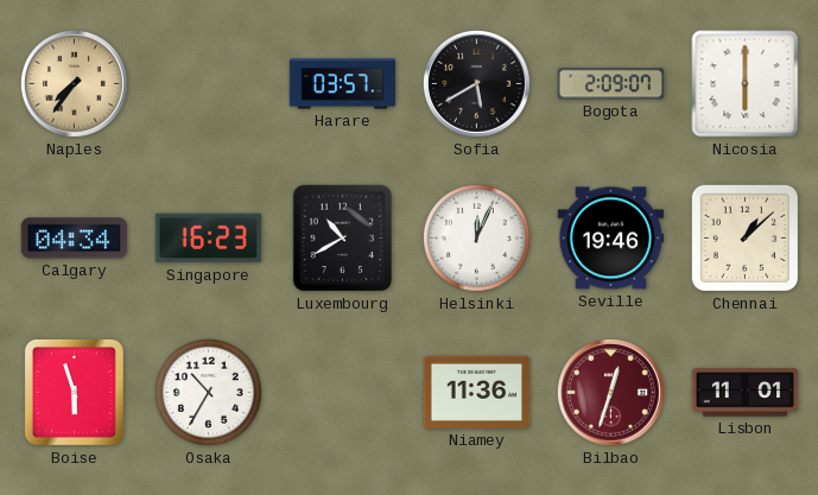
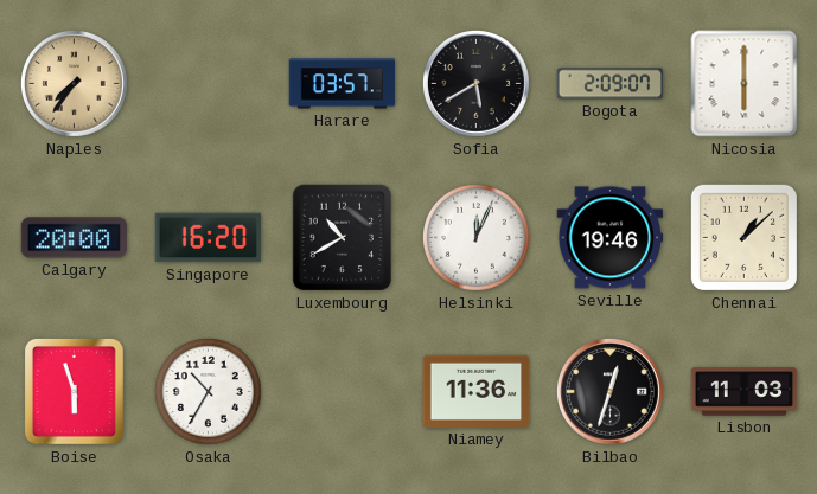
Calgary: 04:34 -> 20:00 (75, 238)
Singapore: 16:23 -> 16:20 (209, 238)
Bilbao dial: burgundy -> black (609, 391)
Lisbon: 11:01 -> 11:03 (745, 392)
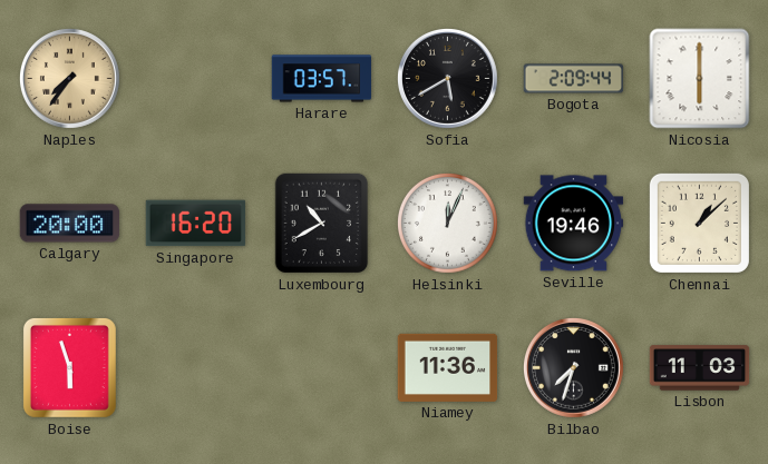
Bogota: 2:09:07 -> 2:09:44 (574, 79)
Osaka: 10:35 -> none (209, 392)
Bilbao: 12:33 -> 7:33 (573, 367)
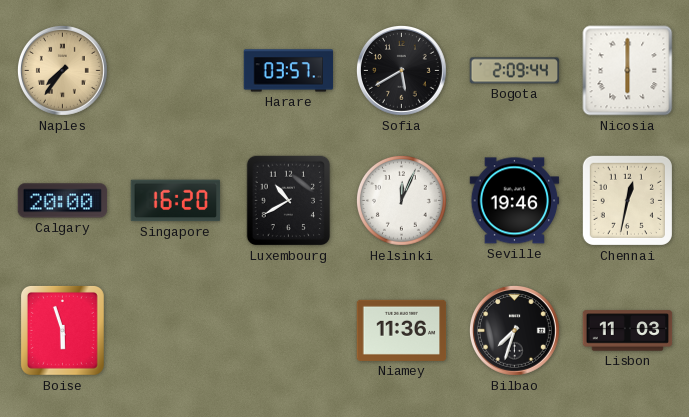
Chennai: 1:08 -> 12:32 (627, 200)
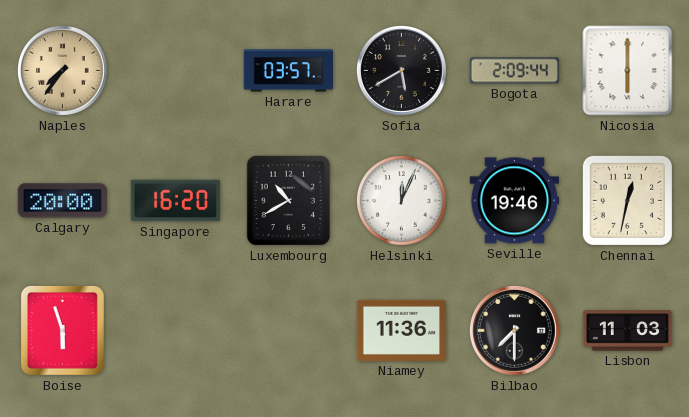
Bilbao: 7:33 -> 7:30 (514, 330)
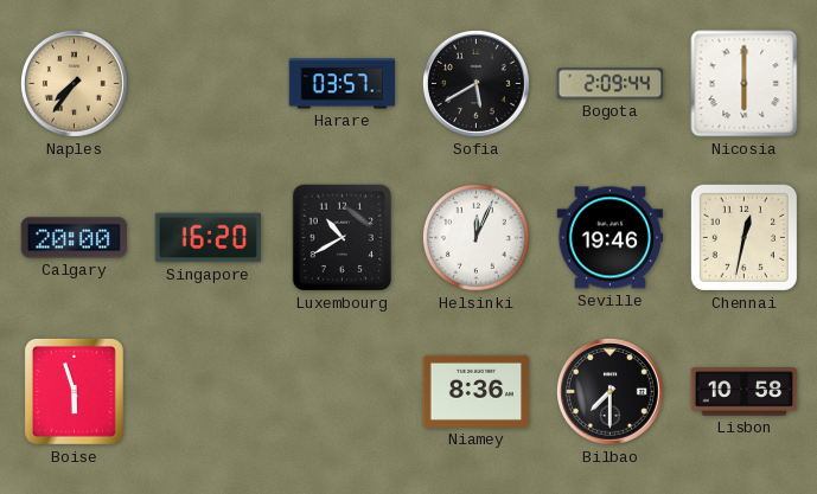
Niamey: 11:36 -> 8:36 (477, 391)
Lisbon: 11:03 -> 10:58 (745, 392)
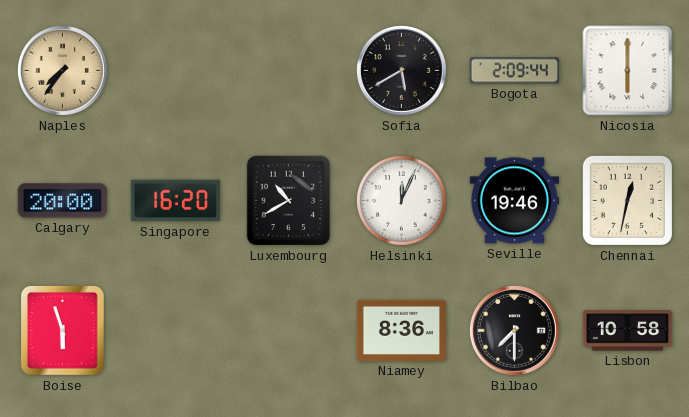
Harare: 03:57 -> none (343, 84)
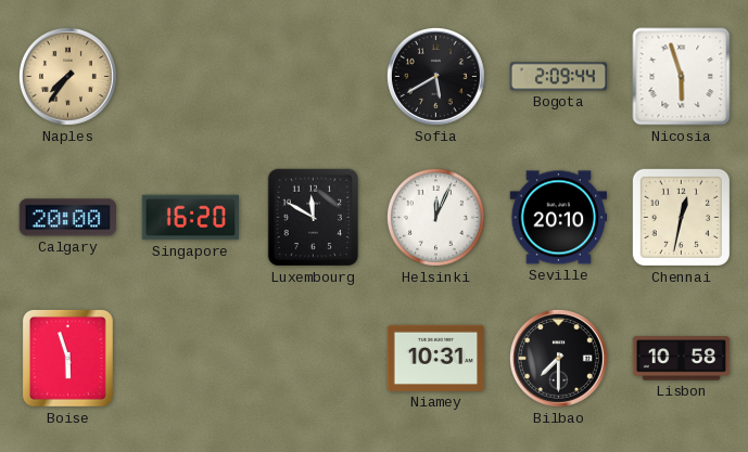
Nicosia: 6:00 -> 5:57 (682, 77)
Luxembourg: 10:40 -> 11:50 (314, 218)
Seville: 19:46 -> 20:10 (559, 218)
Niamey: 8:36 -> 10:31 (436, 358)
